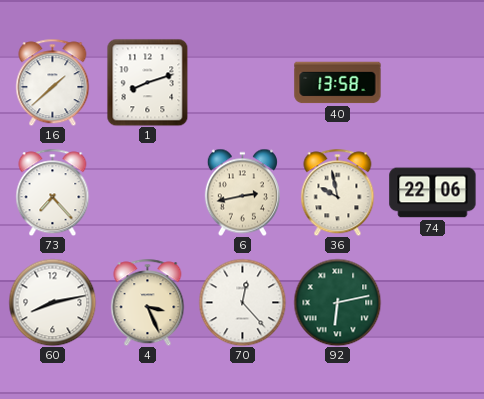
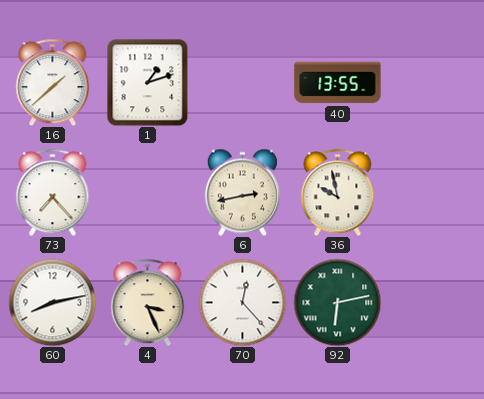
1: 8:12 -> 1:12 (148, 82)
40: 13:58 -> 13:55 (338, 83)
74: 22:06 -> none (433, 193)
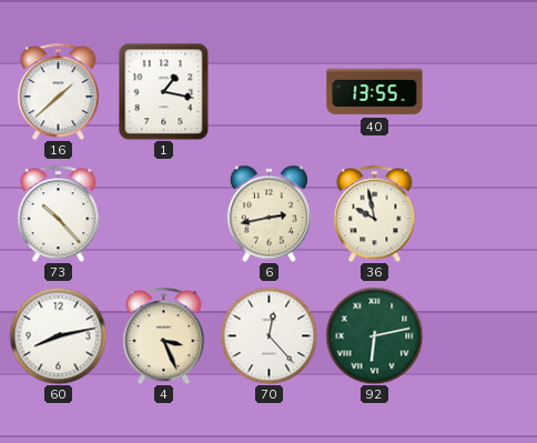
1: 1:12 -> 1:17 (164, 91)
73: 7:23 -> 10:23 (59, 213)
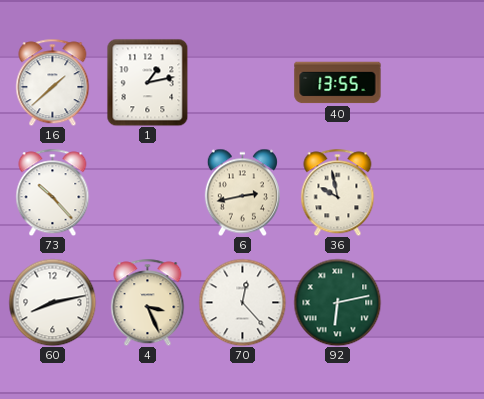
1: 1:17 -> 1:13 (148, 82)
